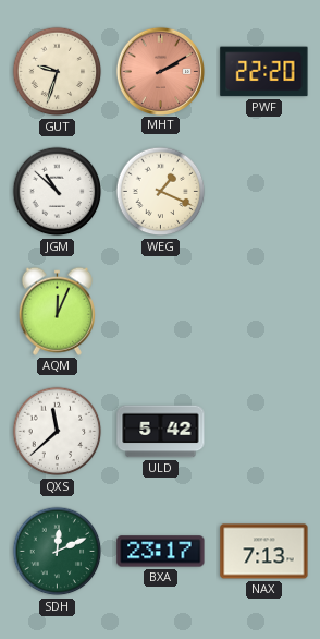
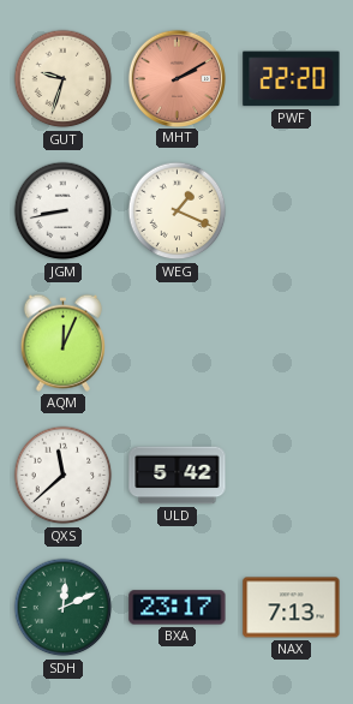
JGM: 10:52 -> 8:43 (64, 211)
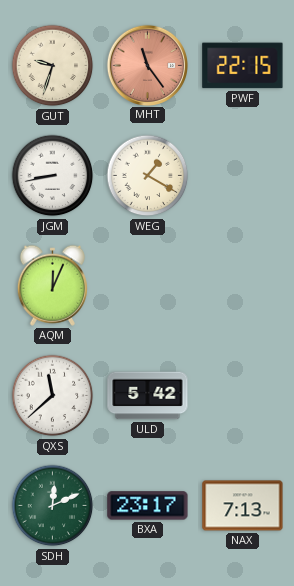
MHT: 2:10 -> 11:24 (147, 65)
PWF: 22:20 -> 22:15 (243, 66)
WEG: 1:19 -> 1:20 (148, 176)
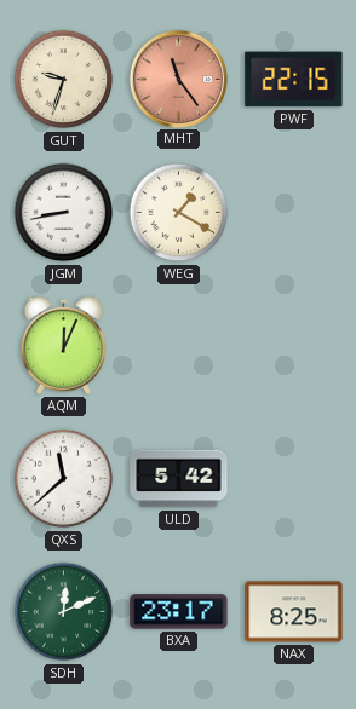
NAX: 7:13 -> 8:25 (294, 612)
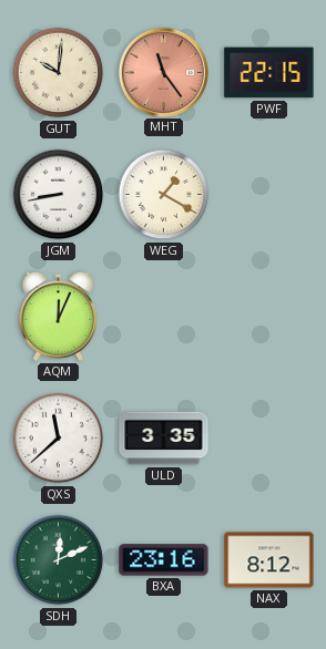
GUT: 9:33 -> 10:01 (59, 73)
ULD: 5:42 -> 3:35 (164, 439)
BXA: 23:17 -> 23:16 (164, 560)
NAX: 8:25 -> 8:12 (269, 560)
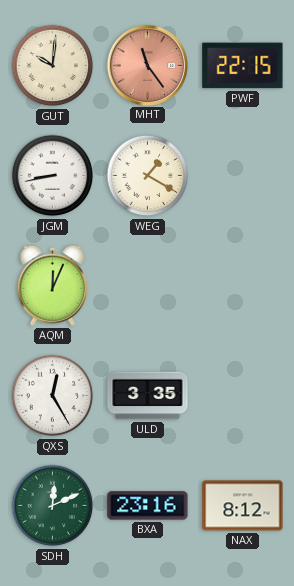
QXS: 11:38 -> 12:25 (53, 396)
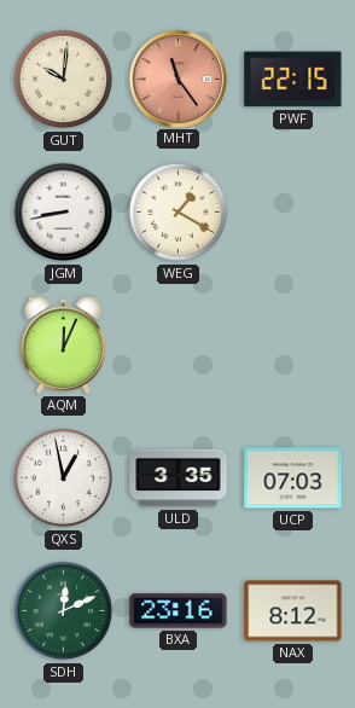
QXS: 12:25 -> 12:58 (64, 478)
UCP: none -> 07:03 (293, 478)
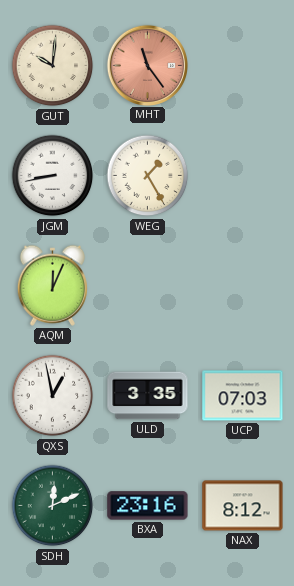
PWF: 22:15 -> none (293, 80)
WEG: 1:20 -> 1:25 (148, 176)
